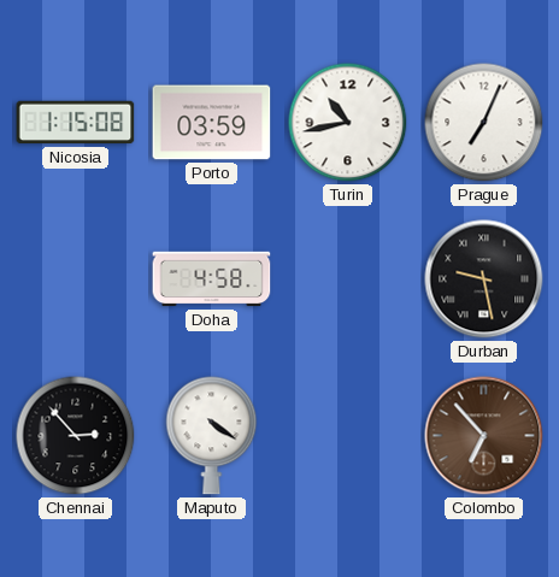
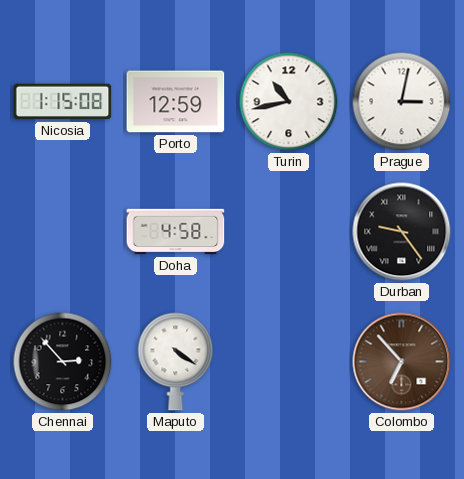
Porto: 03:59 -> 12:59 (176, 102)
Prague: 7:04 -> 3:02 (402, 102)
Durban: 9:28 -> 9:24 (402, 232)
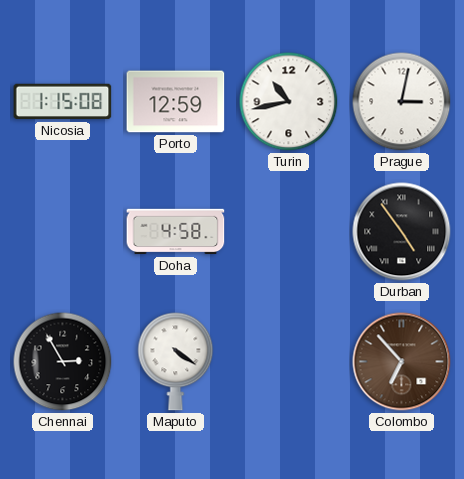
Durban: 9:24 -> 4:54 (402, 232)
Chennai: 2:53 -> 2:55 (63, 362)
